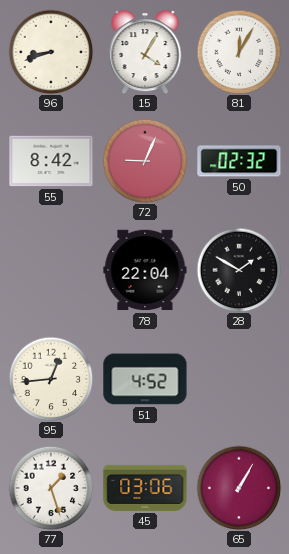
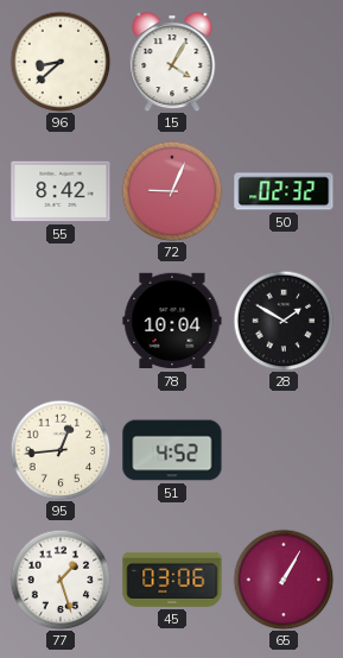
96: 8:42 -> 8:38 (61, 62)
81: 12:05 -> none (239, 52)
78: 22:04 -> 10:04 (172, 321)
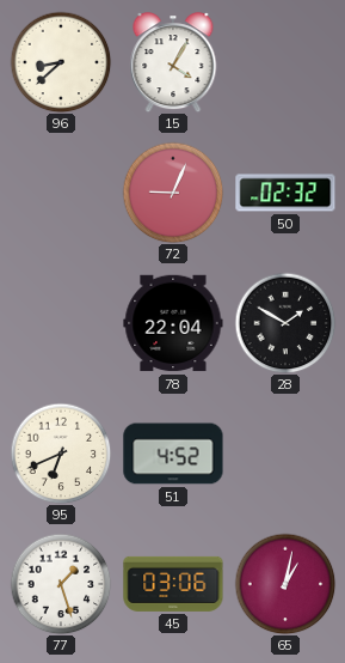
55: 8:42 -> none (61, 191)
78: 10:04 -> 22:04 (173, 323)
95: 12:44 -> 6:41 (61, 454)
65: 1:05 -> 1:02 (285, 584)
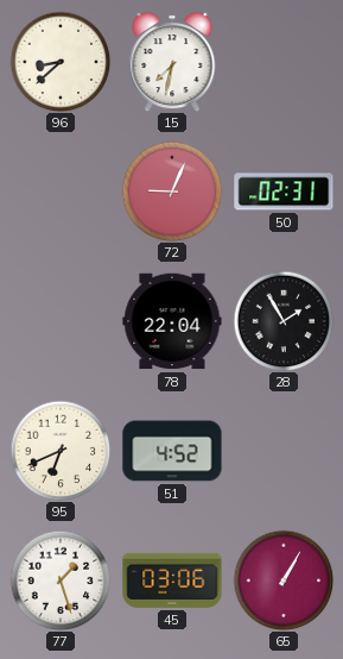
15: 4:05 -> 7:32 (172, 62)
50: 02:32 -> 02:31 (284, 192)
28: 1:50 -> 1:55 (284, 321)
65: 1:02 -> 1:05 (284, 580)
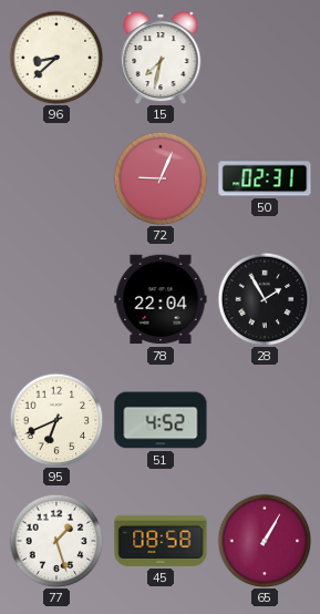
45: 03:06 -> 08:58 (161, 541)
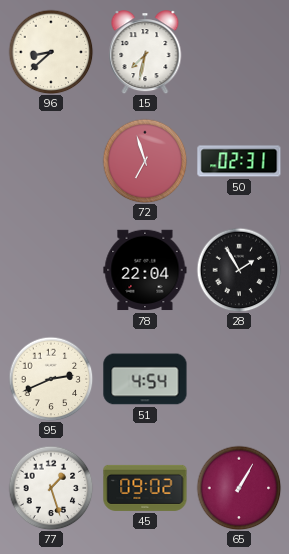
72: 9:04 -> 6:57 (145, 161)
95: 6:41 -> 2:41 (51, 379)
51: 4:52 -> 4:54 (145, 379)
45: 08:58 -> 09:02 (145, 488)
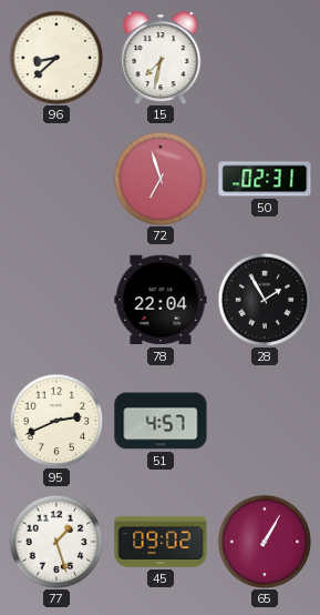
51: 4:54 -> 4:57 (161, 421)
